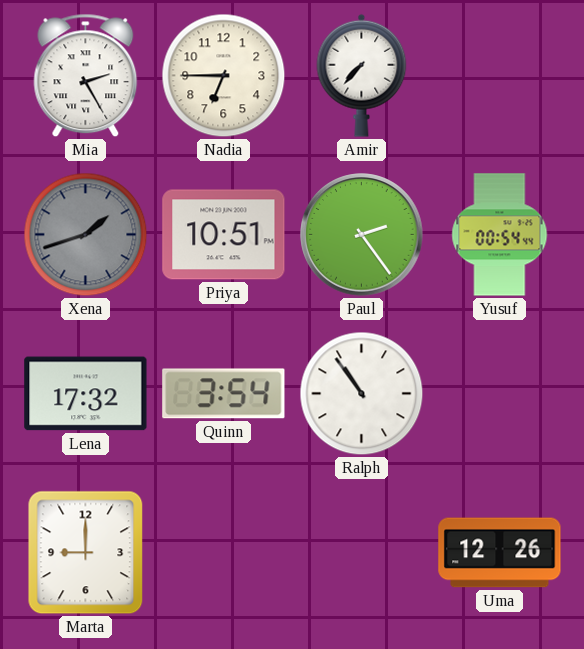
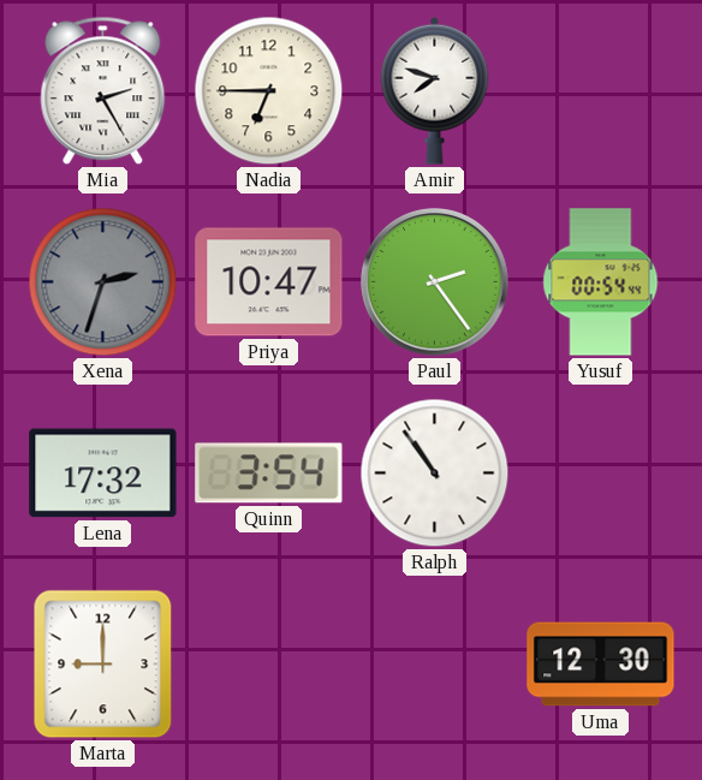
Amir: 7:37 -> 7:48 (435, 90)
Xena: 1:42 -> 2:33 (103, 282)
Priya: 10:51 -> 10:47 (269, 282)
Uma: 12:26 -> 12:30 (601, 665)
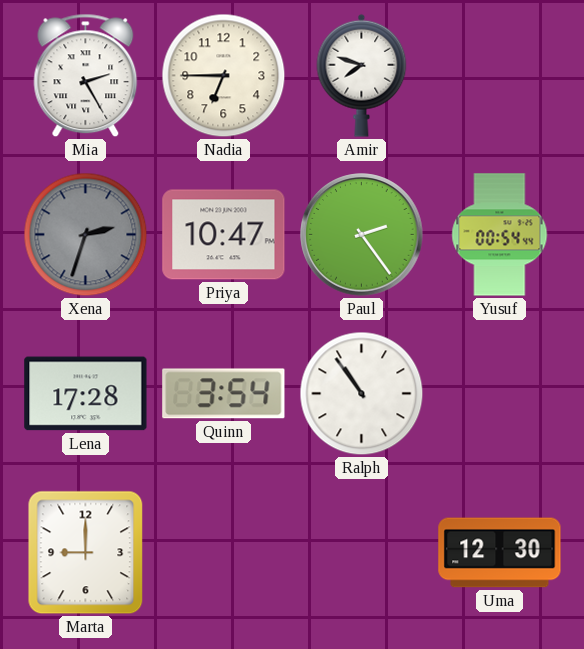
Lena: 17:32 -> 17:28 (86, 394)
